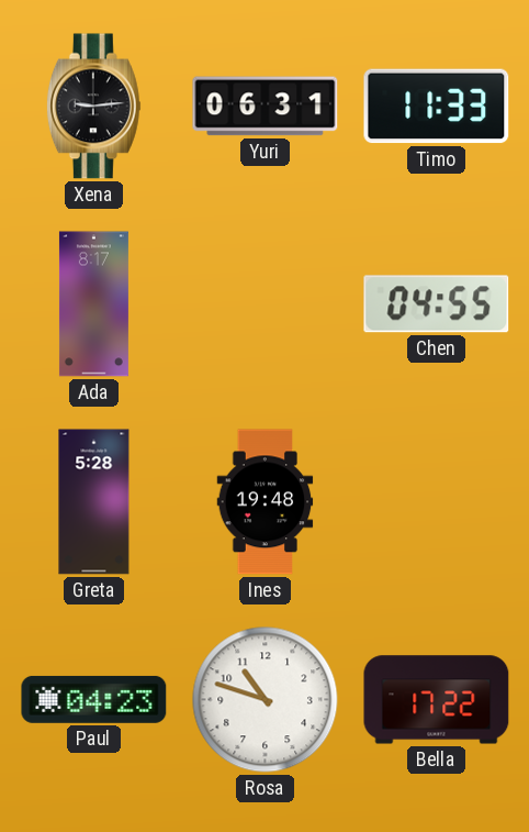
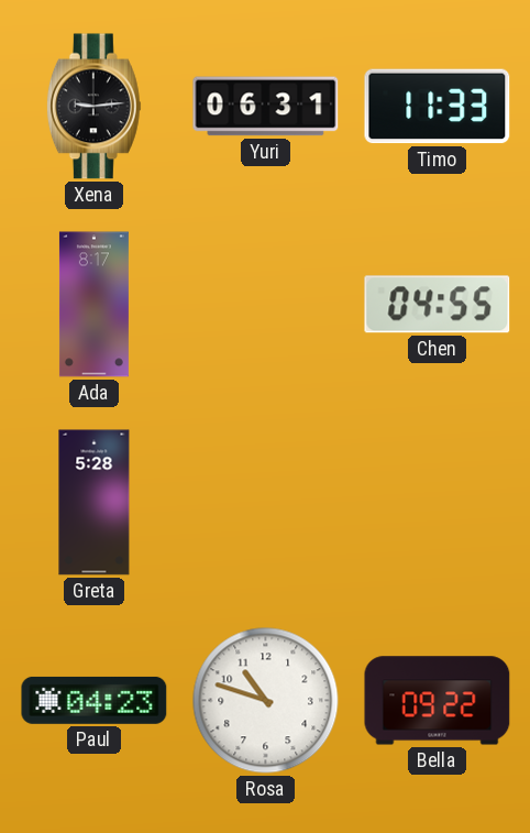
Ines: 19:48 -> none (266, 502)
Bella: 17:22 -> 09:22 (438, 701)
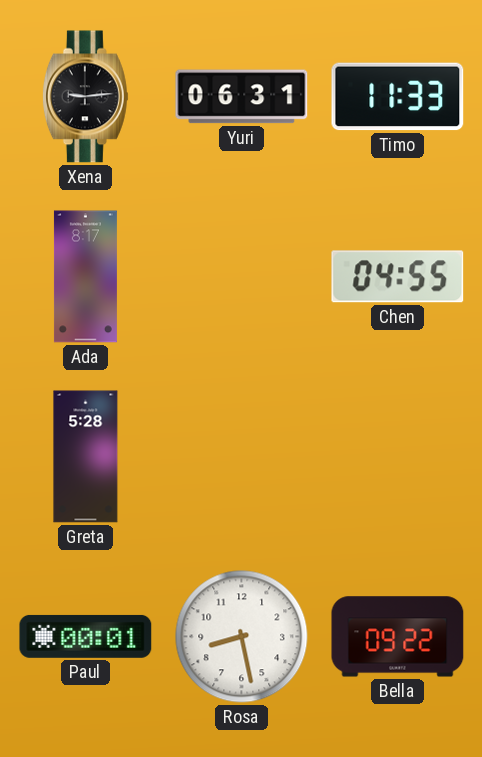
Paul: 04:23 -> 00:01 (86, 636)
Rosa: 10:48 -> 8:28 (242, 637)
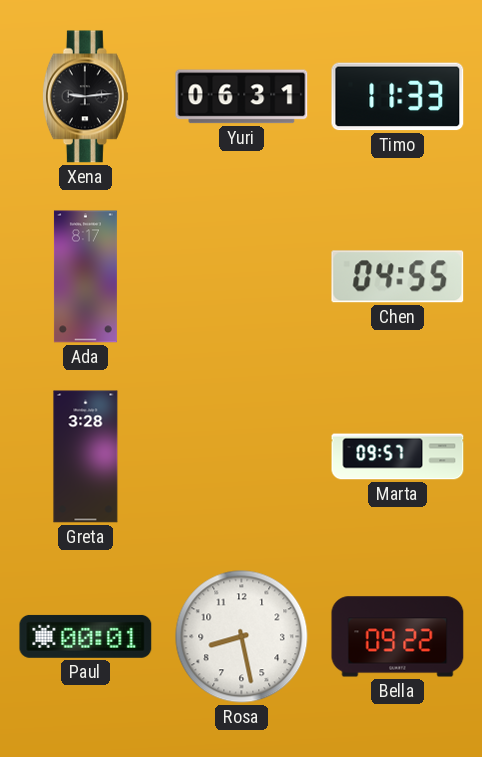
Greta: 5:28 -> 3:28 (86, 457)
Marta: none -> 09:57 (398, 457)
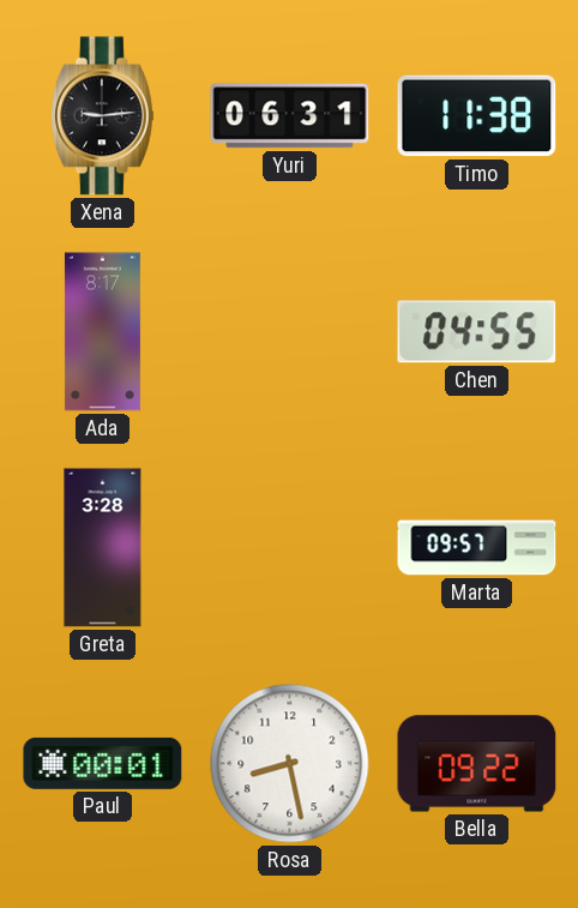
Timo: 11:33 -> 11:38 (477, 116)
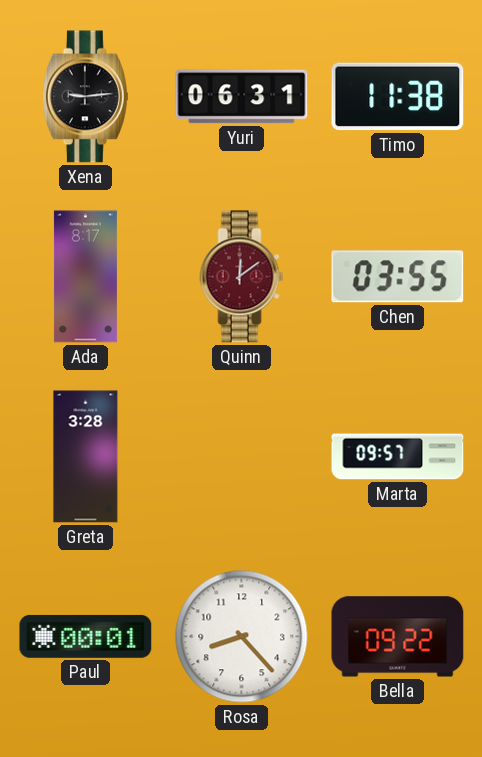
Quinn: none -> 12:09 (242, 277)
Chen: 04:55 -> 03:55 (398, 277)
Rosa: 8:28 -> 8:23 (242, 637)
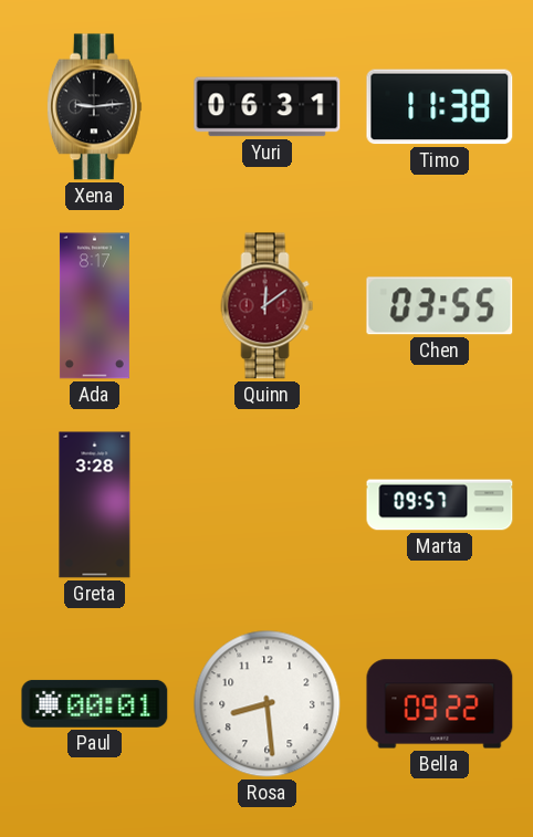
Rosa: 8:23 -> 8:29 (268, 704)
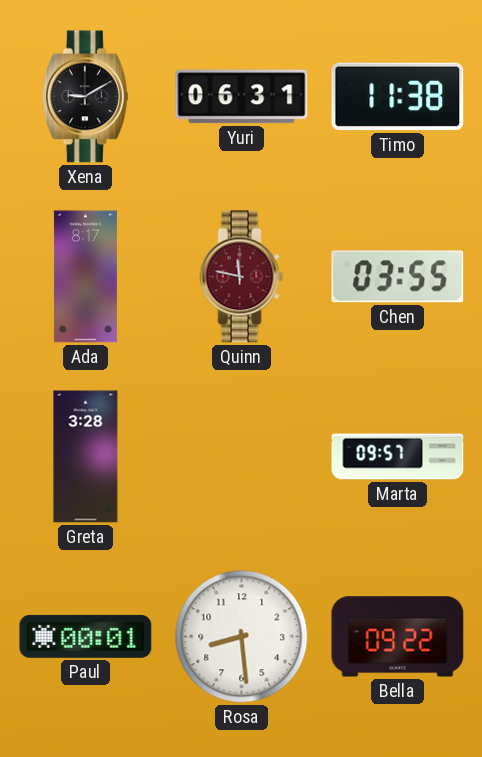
Xena: 9:14 -> 9:10 (85, 97)
Quinn: 12:09 -> 11:47 (242, 277)
